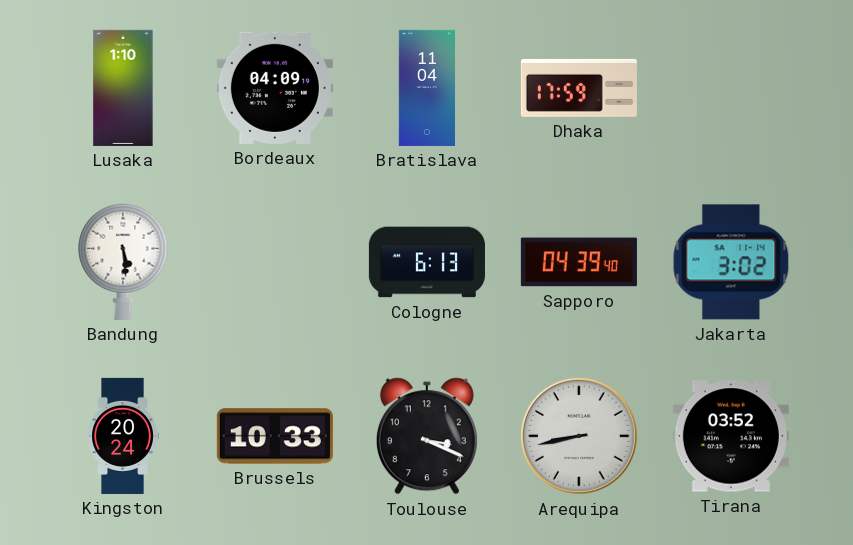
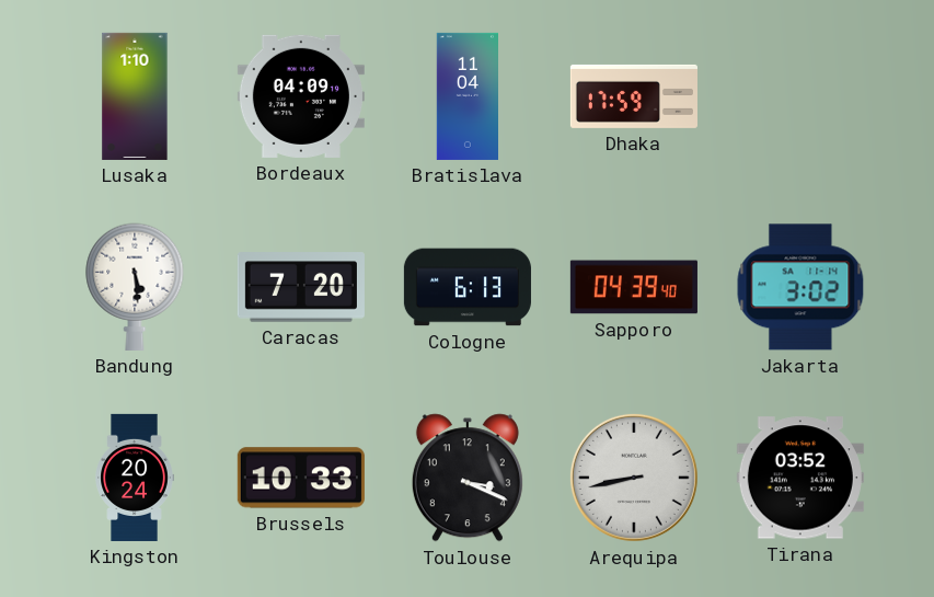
Caracas: none -> 7:20 (301, 287)
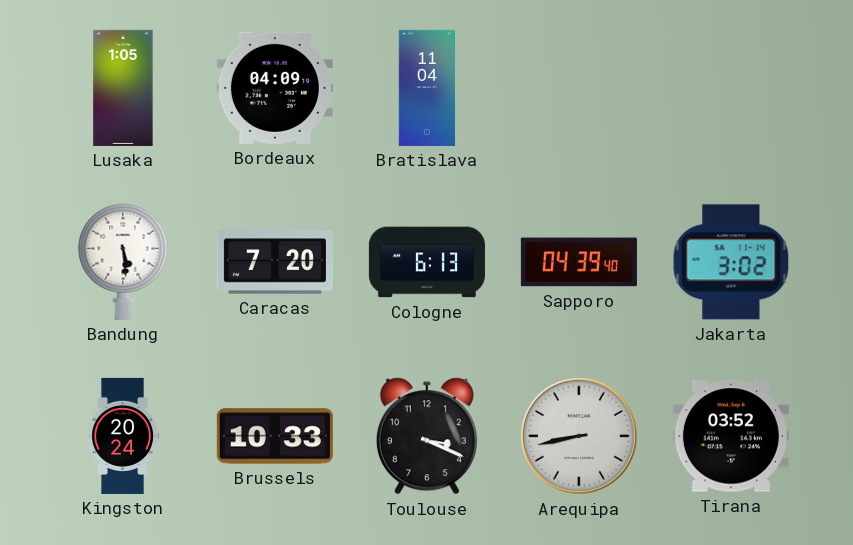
Lusaka: 1:10 -> 1:05 (123, 88)
Dhaka: 17:59 -> none (634, 96)
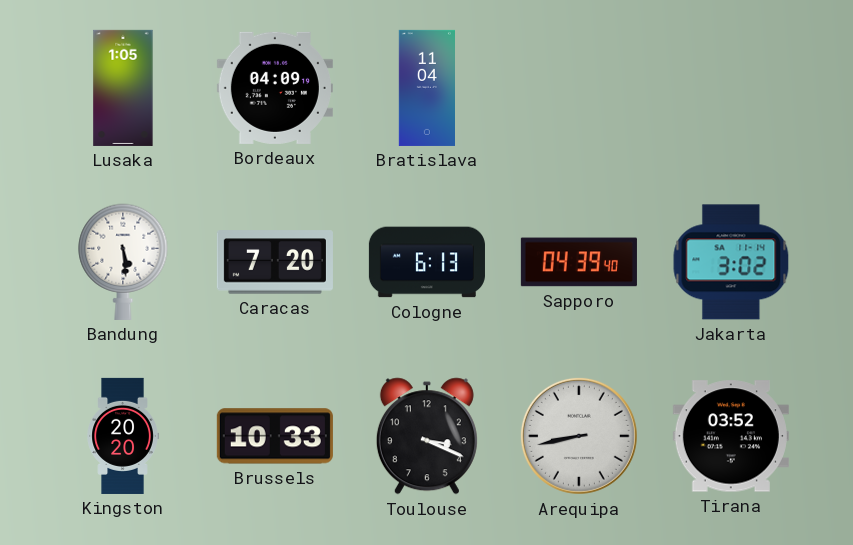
Kingston: 20:24 -> 20:20 (123, 436)
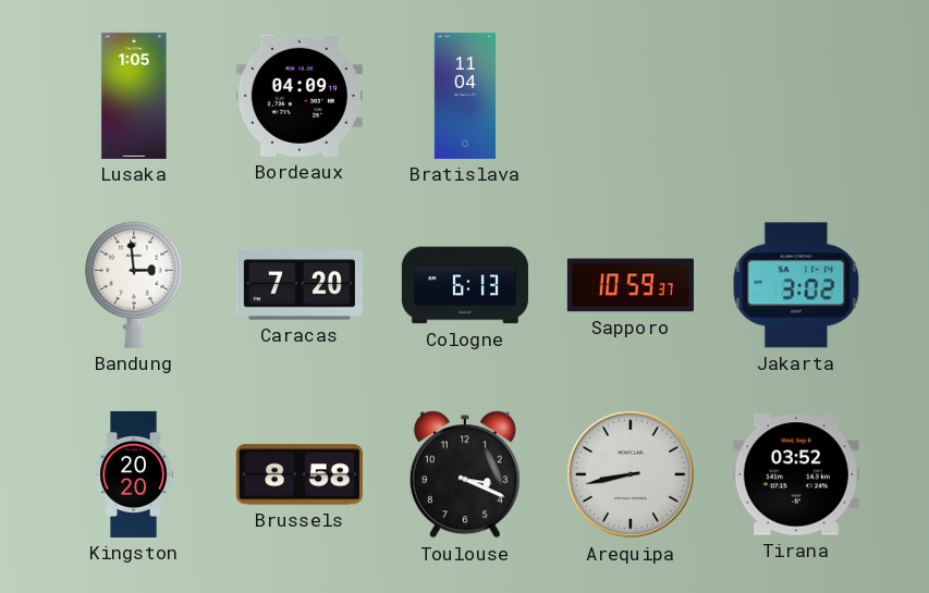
Bandung: 5:29 -> 2:59 (134, 285)
Sapporo: 04:39 -> 10:59 (631, 285)
Brussels: 10:33 -> 8:58 (300, 474)
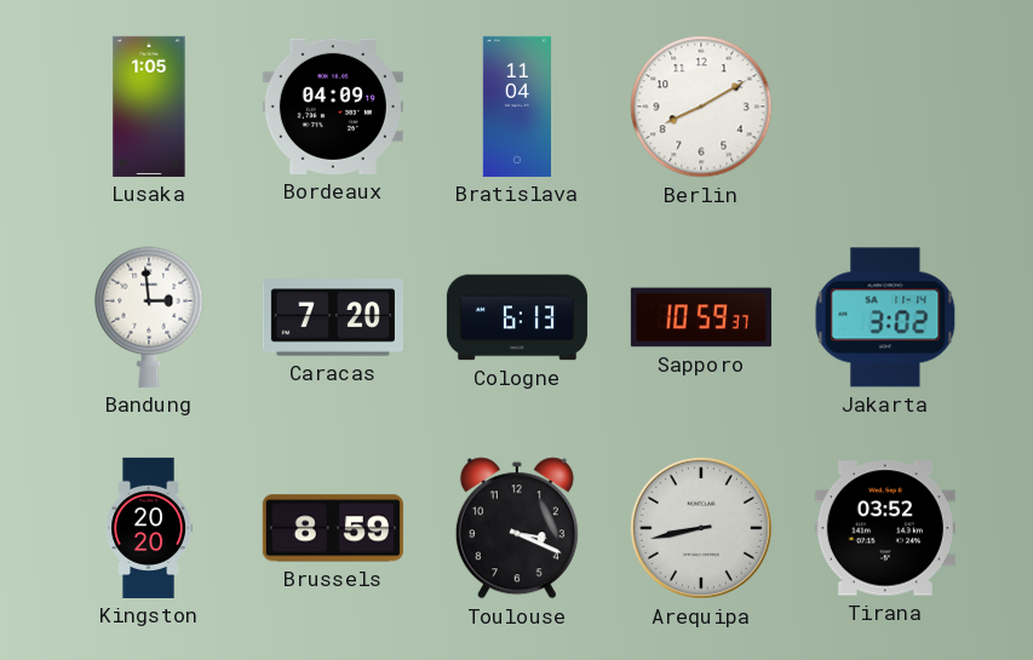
Berlin: none -> 8:10 (701, 107)
Brussels: 8:58 -> 8:59 (333, 528)
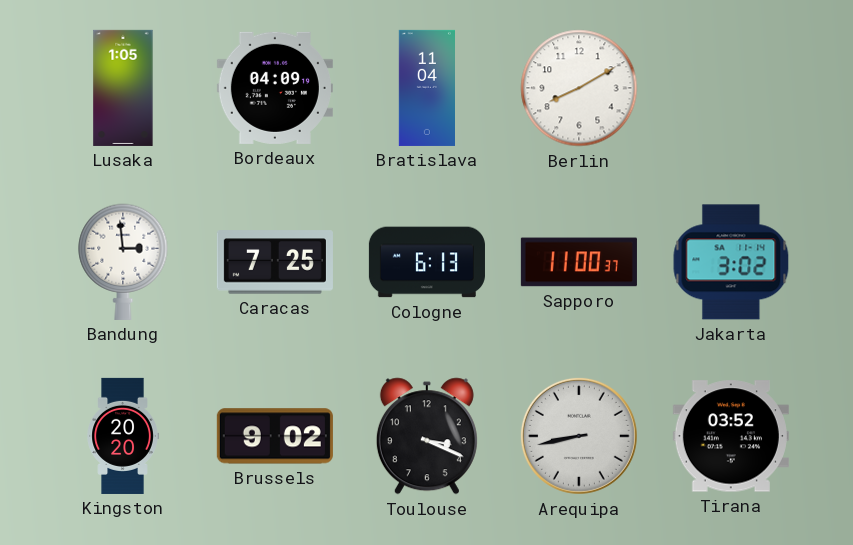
Caracas: 7:20 -> 7:25 (275, 262)
Sapporo: 10:59 -> 11:00 (579, 262)
Brussels: 8:59 -> 9:02 (275, 436)
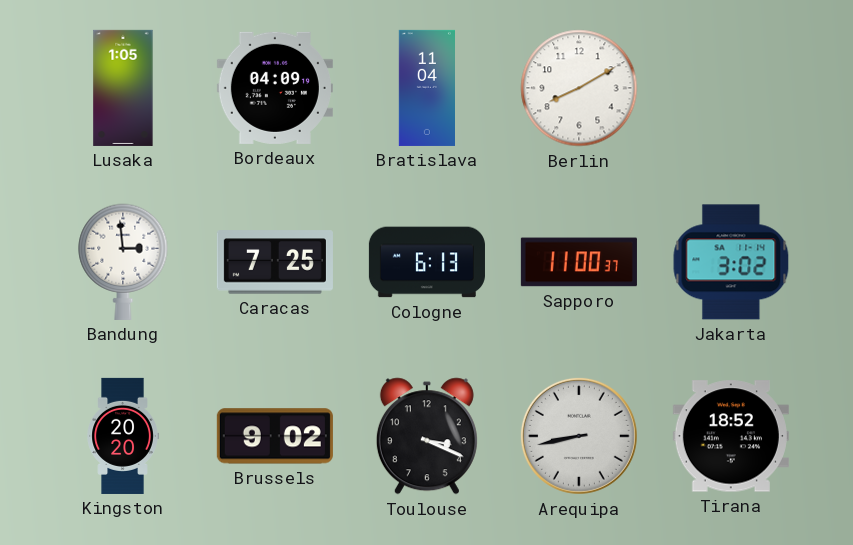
Tirana: 03:52 -> 18:52 (731, 436)
